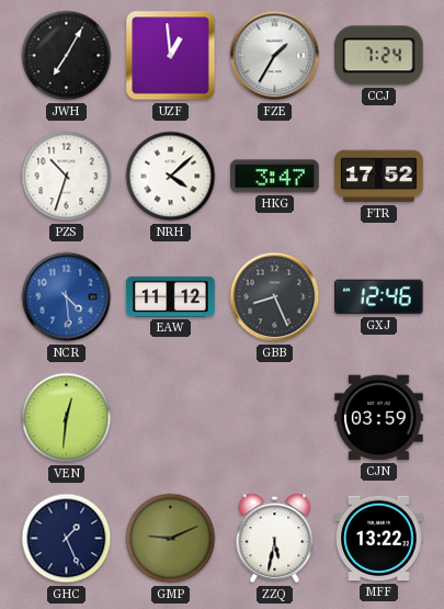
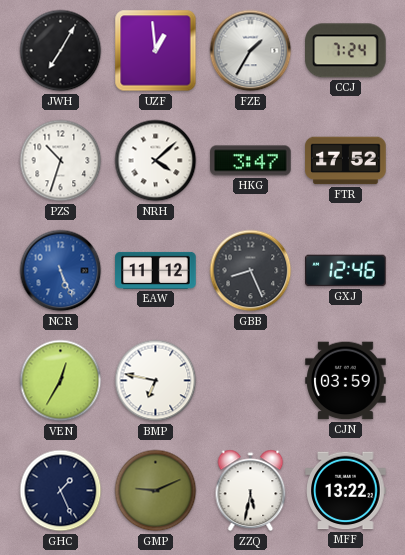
NCR: 4:29 -> 5:26 (61, 271)
VEN: 12:31 -> 12:35 (61, 381)
BMP: none -> 6:47 (156, 381)
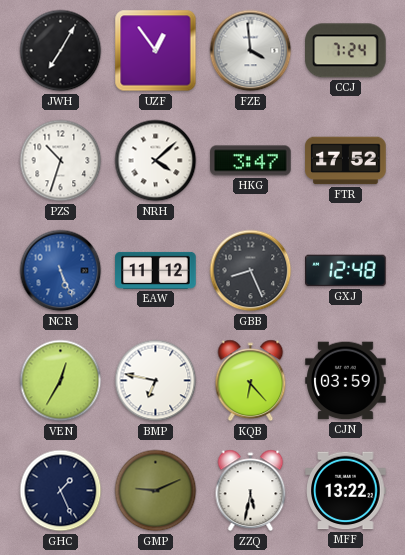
UZF: 12:59 -> 12:54 (156, 51)
FZE: 1:35 -> 3:59 (251, 51)
GXJ: 12:46 -> 12:48 (346, 271)
KQB: none -> 6:23 (251, 381)
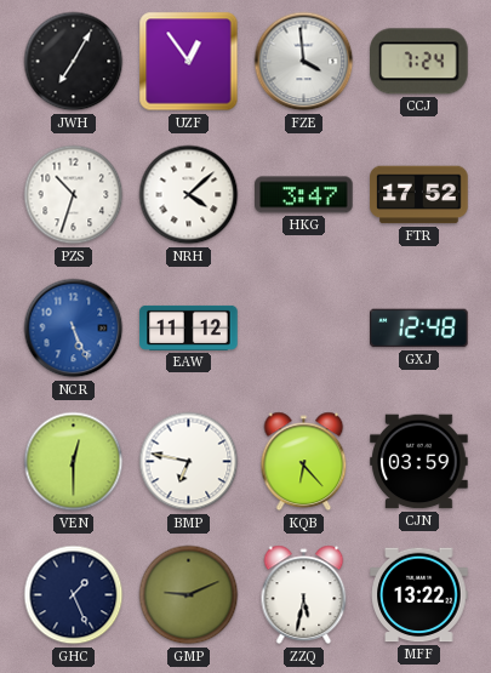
GBB: 8:26 -> none (251, 271)
VEN: 12:35 -> 12:30 (74, 462)
